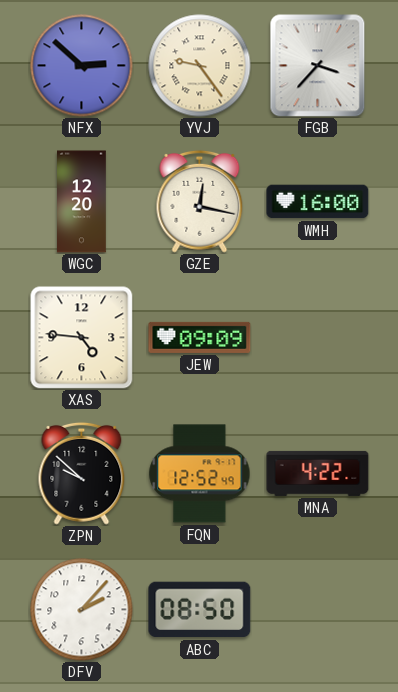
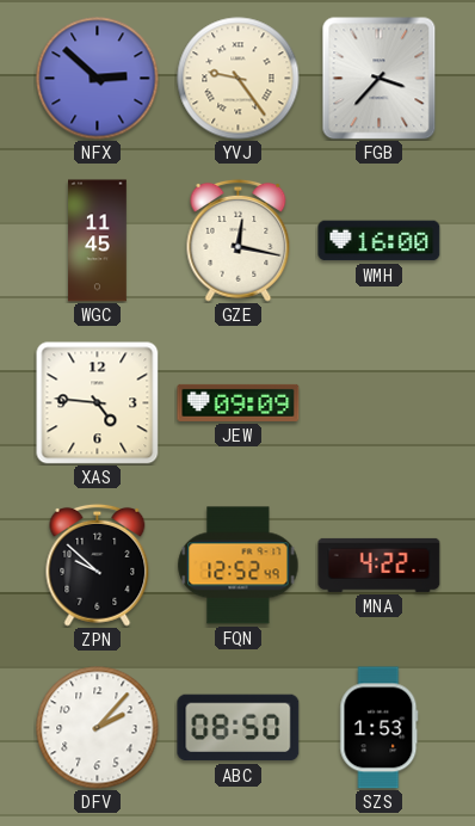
WGC: 12:20 -> 11:45 (98, 241)
SZS: none -> 1:53 (380, 728)
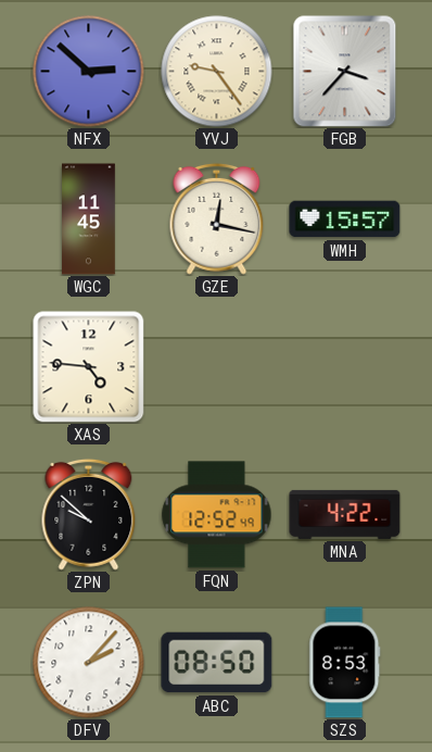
WMH: 16:00 -> 15:57 (345, 220)
JEW: 09:09 -> none (239, 402)
SZS: 1:53 -> 8:53 (345, 663)
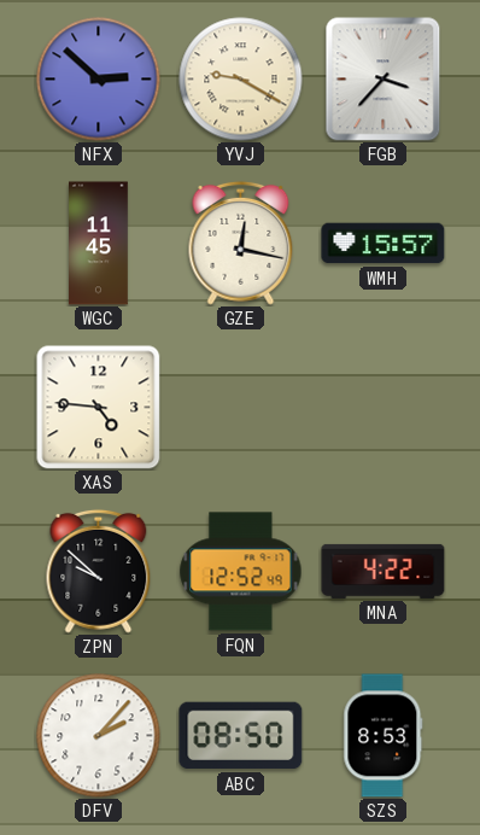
YVJ: 9:24 -> 9:20 (241, 80)
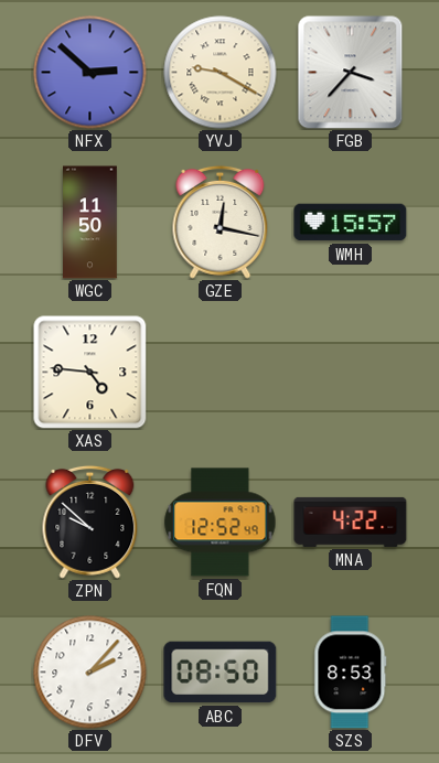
WGC: 11:45 -> 11:50 (90, 223)
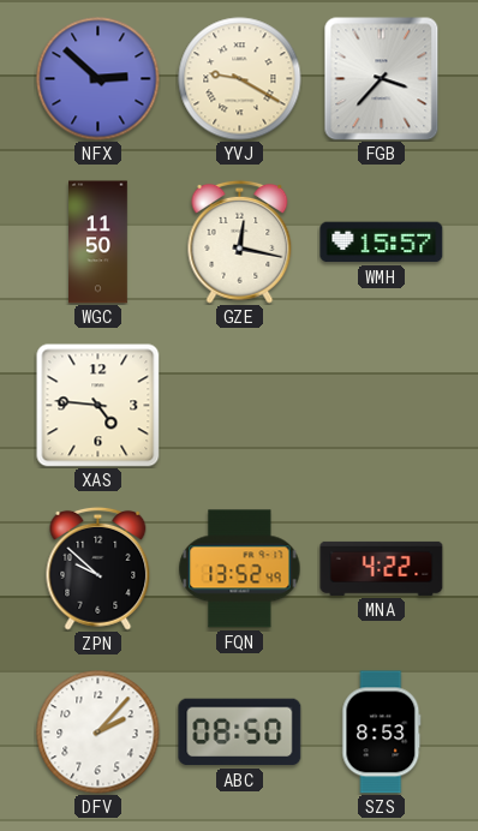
FQN: 12:52 -> 13:52 (240, 569)
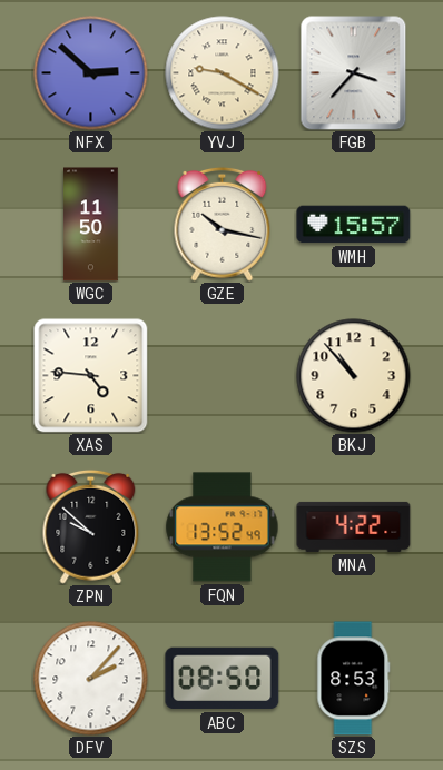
GZE: 12:17 -> 10:17 (223, 224)
BKJ: none -> 10:53 (354, 376)
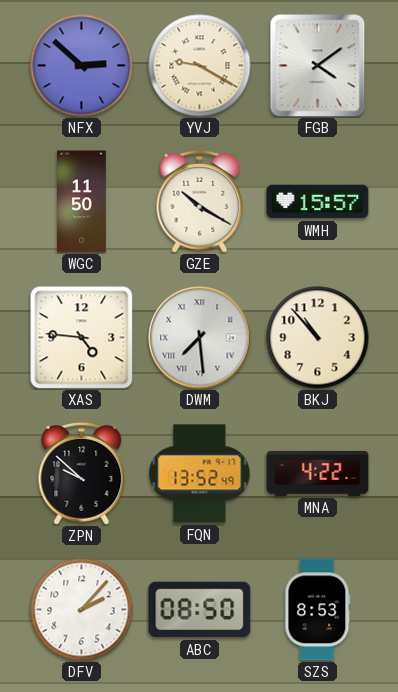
FGB: 3:37 -> 4:09 (318, 66)
GZE: 10:17 -> 10:20 (200, 201)
DWM: none -> 7:29 (200, 338)
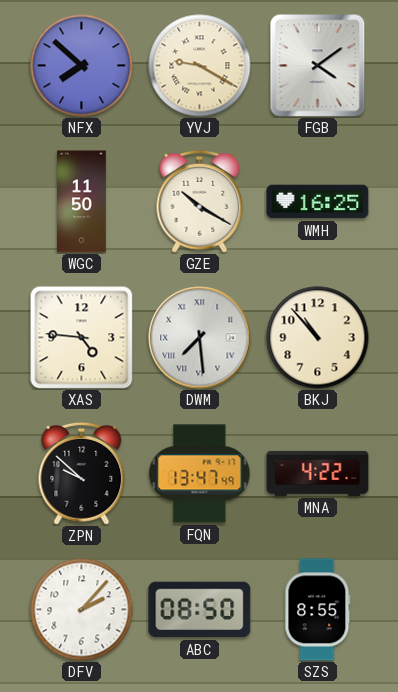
NFX: 2:52 -> 7:52 (82, 66)
WMH: 15:57 -> 16:25 (318, 202)
FQN: 13:52 -> 13:47 (200, 474)
SZS: 8:53 -> 8:55 (318, 610)
